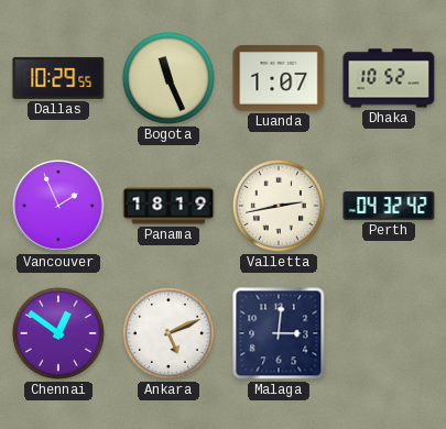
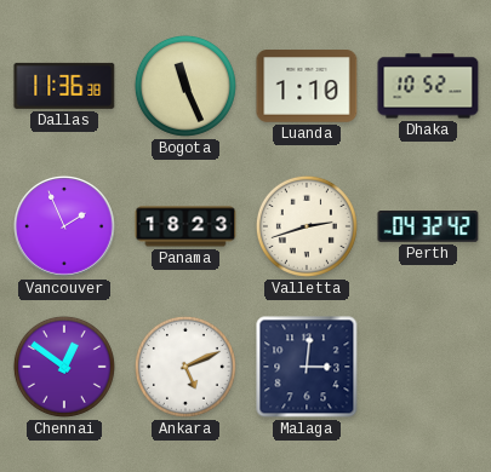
Dallas: 10:29 -> 11:36 (64, 86)
Luanda: 1:07 -> 1:10 (307, 86)
Panama: 18:19 -> 18:23 (185, 226)
Valletta: 2:43 -> 2:42 (307, 226)
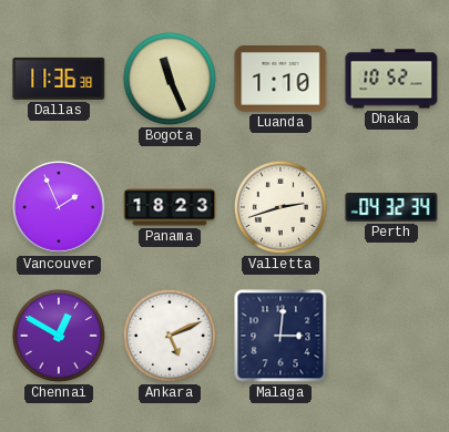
Perth: 04:32:42 -> 04:32:34 (391, 207)
Chennai: 12:51 -> 12:50 (59, 336)
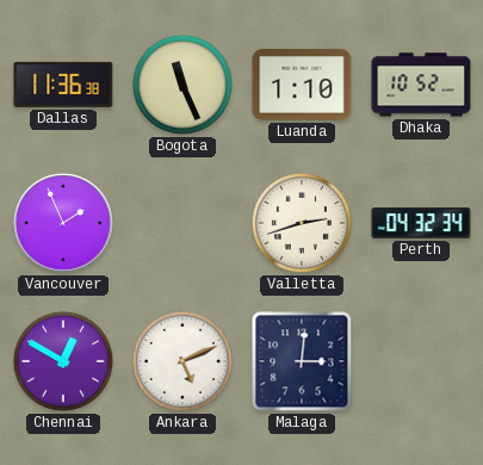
Panama: 18:23 -> none (170, 207)
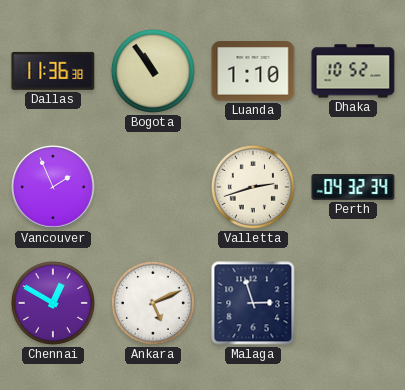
Bogota: 11:26 -> 10:54 (153, 71)
Malaga: 3:01 -> 2:57 (253, 303)
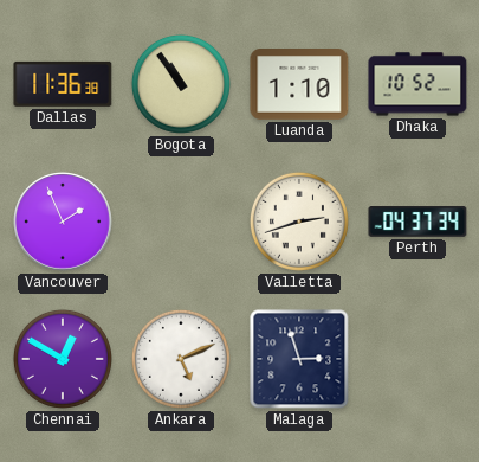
Perth: 04:32 -> 04:37 (417, 222)
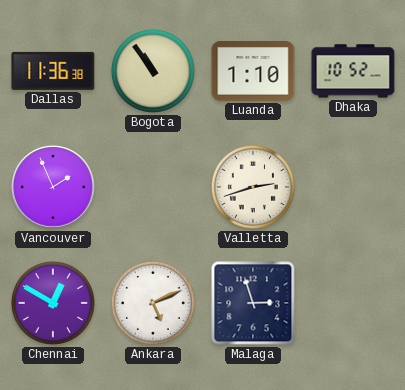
Perth: 04:37 -> none (417, 222)
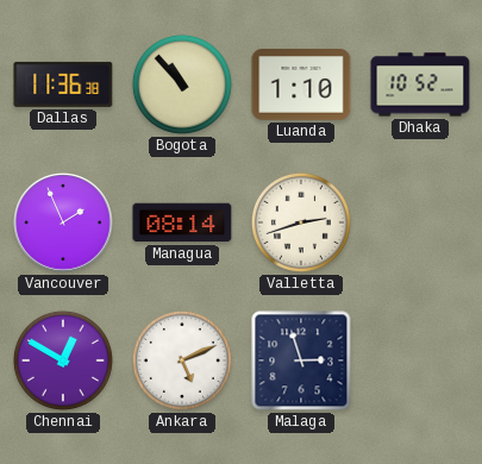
Bogota: 10:54 -> 10:53 (182, 84)
Managua: none -> 08:14 (182, 222)
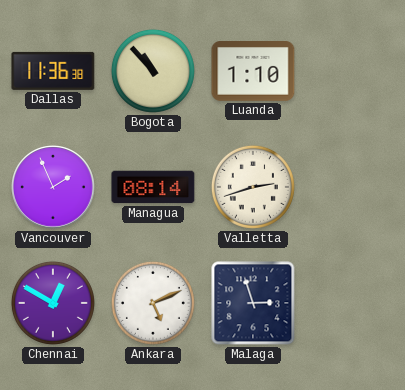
Dhaka: 10:52 -> none (420, 84)
